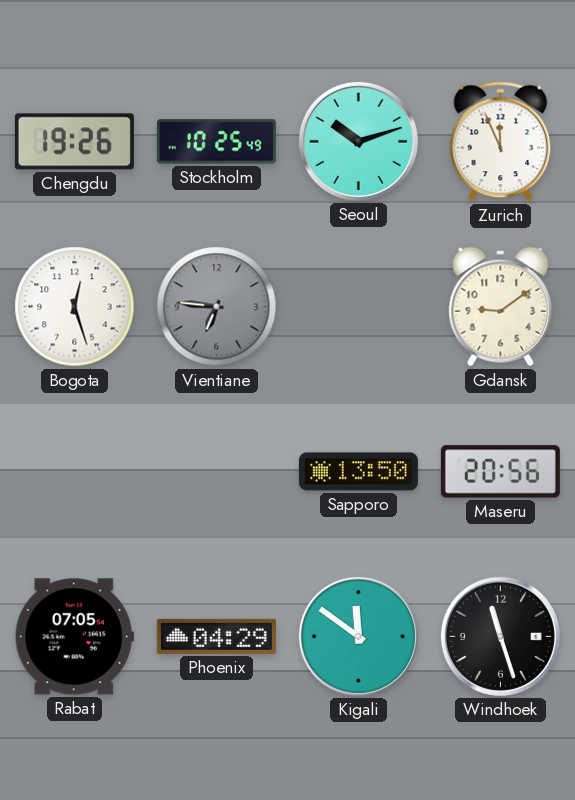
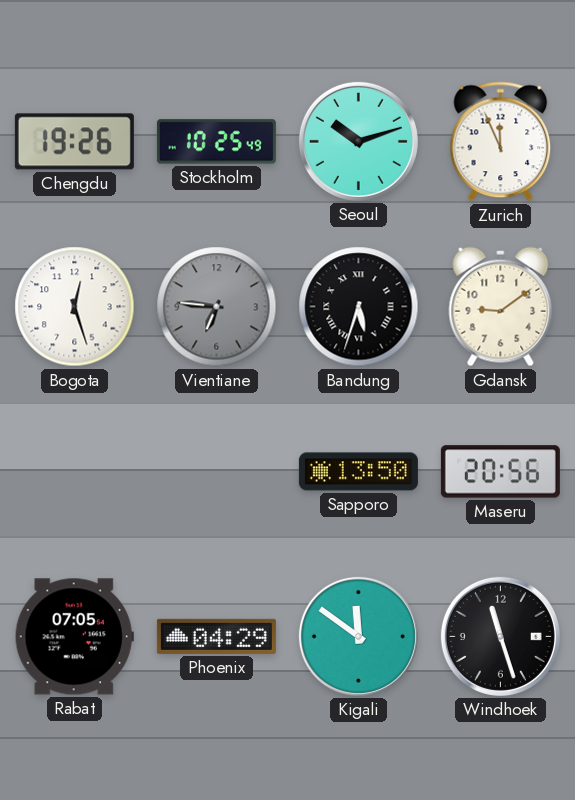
Bandung: none -> 5:33 (359, 307)
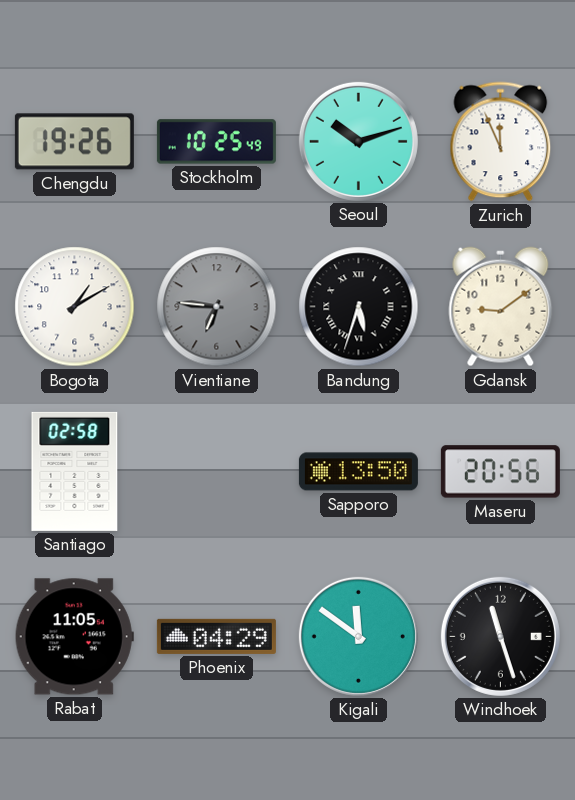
Bogota: 12:27 -> 1:10 (75, 307)
Santiago: none -> 02:58 (75, 471)
Rabat: 07:05 -> 11:05 (74, 637)
